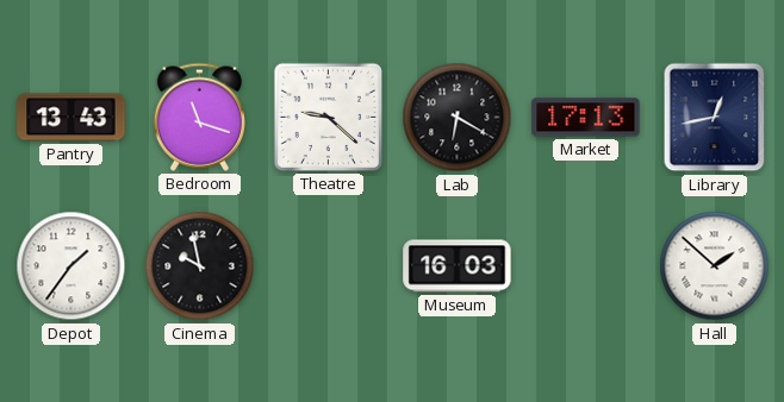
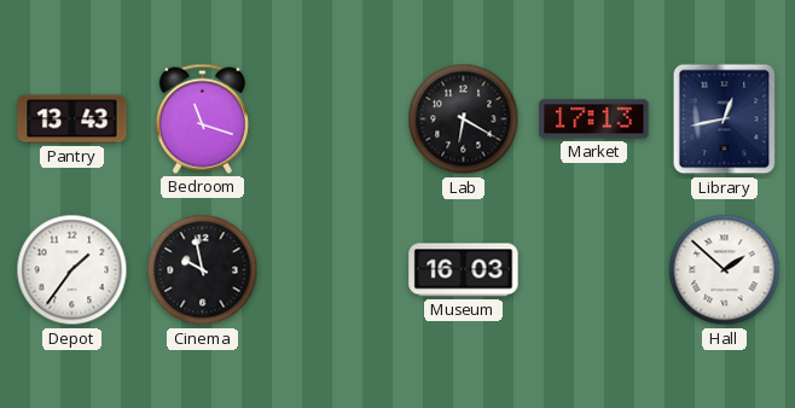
Theatre: 9:22 -> none (328, 117)
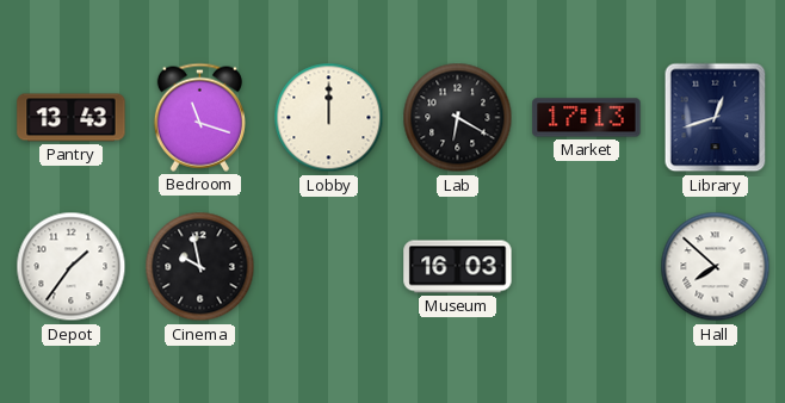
Lobby: none -> 12:00 (329, 118)
Library: 12:43 -> 12:42 (716, 118)
Hall: 1:52 -> 7:52 (716, 267)
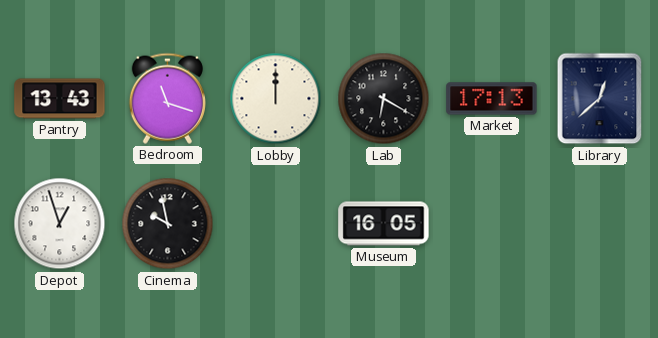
Library: 12:42 -> 12:38 (600, 99)
Depot: 1:36 -> 12:57 (60, 224)
Museum: 16:03 -> 16:05 (384, 224)
Hall: 7:52 -> none (716, 267)
